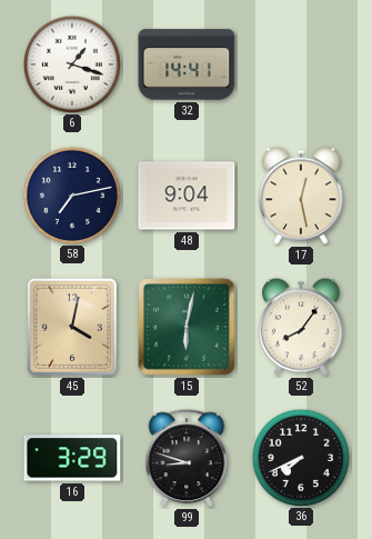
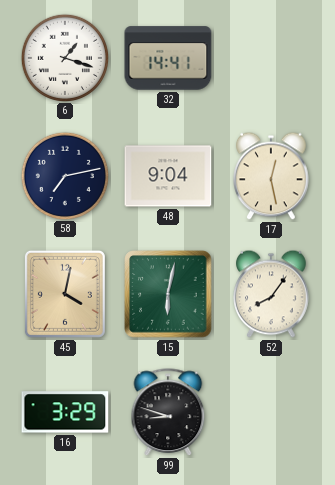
36: 7:41 -> none (300, 457)
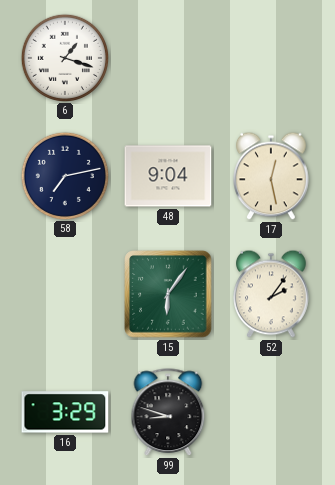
32: 14:41 -> none (168, 58)
45: 4:02 -> none (65, 294)
15: 6:02 -> 6:06 (168, 294)
52: 8:06 -> 2:06 (271, 294)
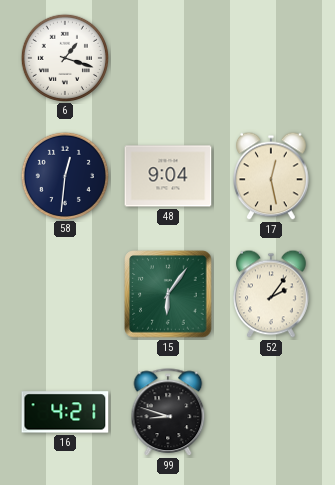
58: 7:13 -> 12:31 (64, 175)
16: 3:29 -> 4:21 (65, 412)
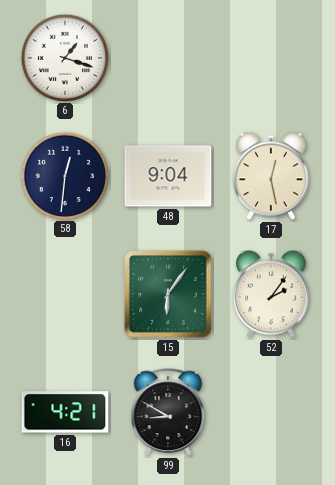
99: 8:48 -> 8:50 (168, 413)
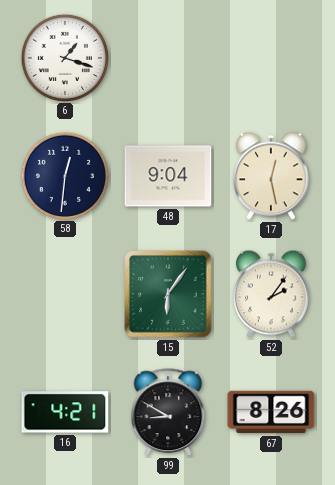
67: none -> 8:26 (271, 412)
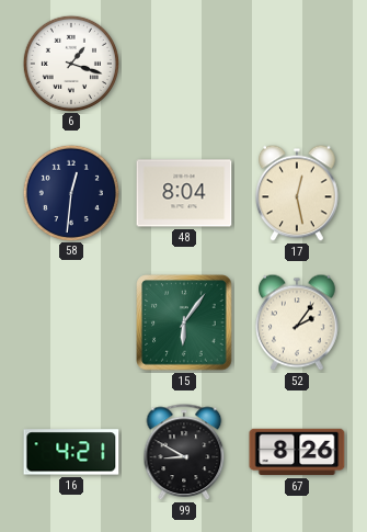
48: 9:04 -> 8:04 (184, 193)
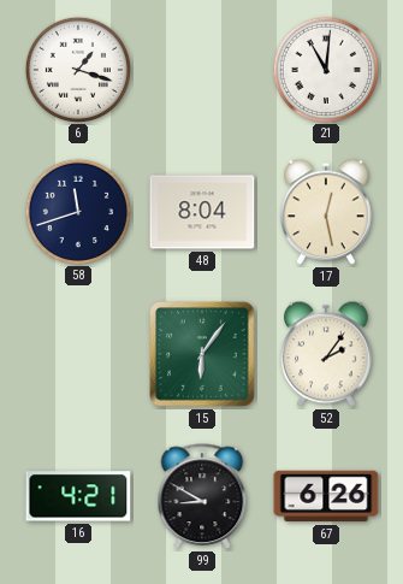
21: none -> 11:01 (325, 69)
58: 12:31 -> 11:42 (77, 211)
67: 8:26 -> 6:26 (326, 496)
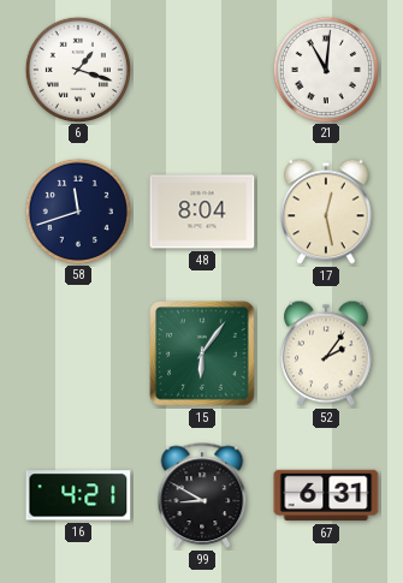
67: 6:26 -> 6:31 (326, 495)
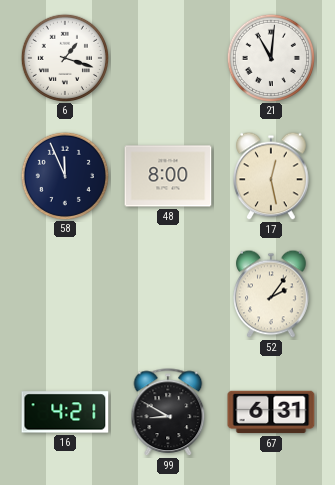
58: 11:42 -> 11:56 (64, 175)
48: 8:04 -> 8:00 (168, 176)
15: 6:06 -> none (202, 353)
